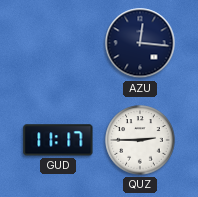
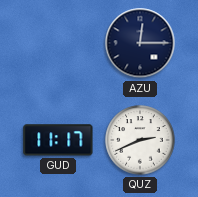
AZU: 12:16 -> 12:15 (140, 43)
QUZ: 2:45 -> 2:41 (140, 140)
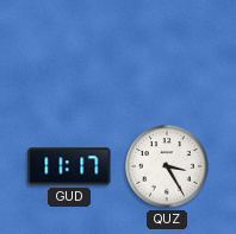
AZU: 12:15 -> none (140, 43)
QUZ: 2:41 -> 3:25 (167, 166)
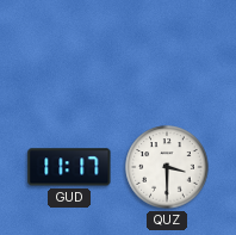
QUZ: 3:25 -> 3:30 (167, 167)
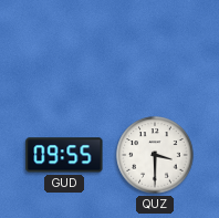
GUD: 11:17 -> 09:55 (64, 155)
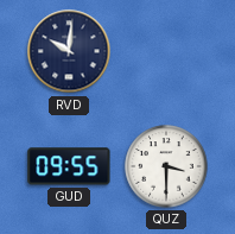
RVD: none -> 10:01 (69, 51)
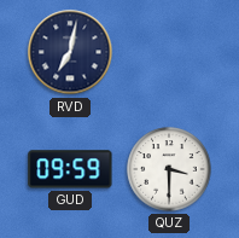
RVD: 10:01 -> 7:02 (70, 52)
GUD: 09:55 -> 09:59 (70, 169)
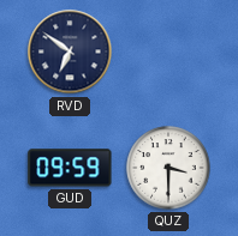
RVD: 7:02 -> 6:51 (70, 52)
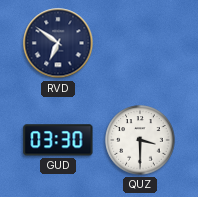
GUD: 09:59 -> 03:30 (58, 140)
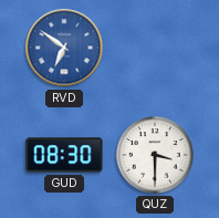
RVD dial: navy -> blue (64, 48)
GUD: 03:30 -> 08:30 (64, 155)
